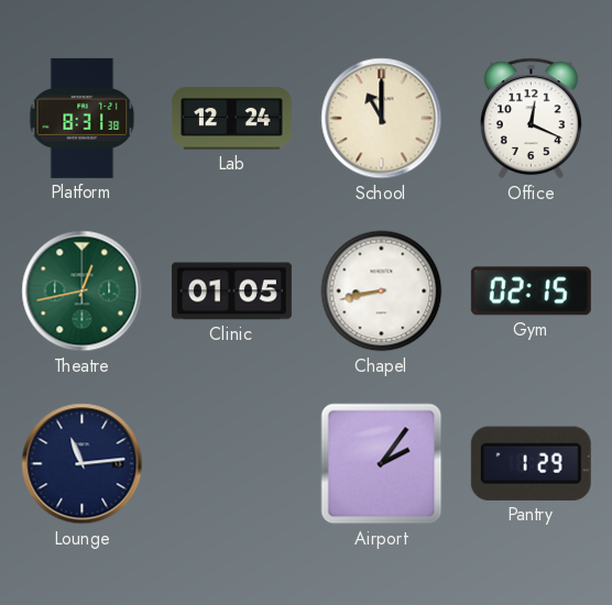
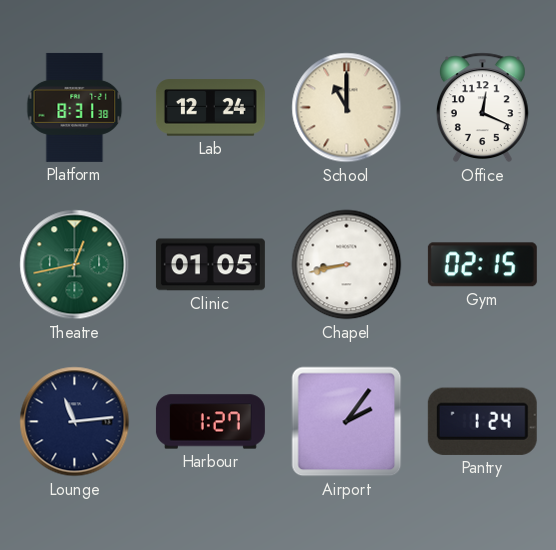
Harbour: none -> 1:27 (210, 422)
Pantry: 1:29 -> 1:24 (482, 421)
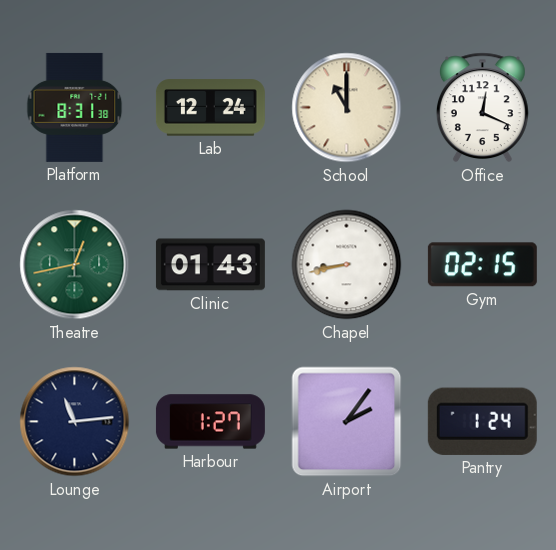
Clinic: 01:05 -> 01:43 (210, 265)
